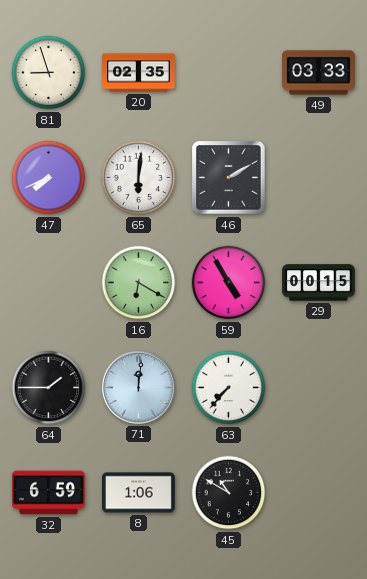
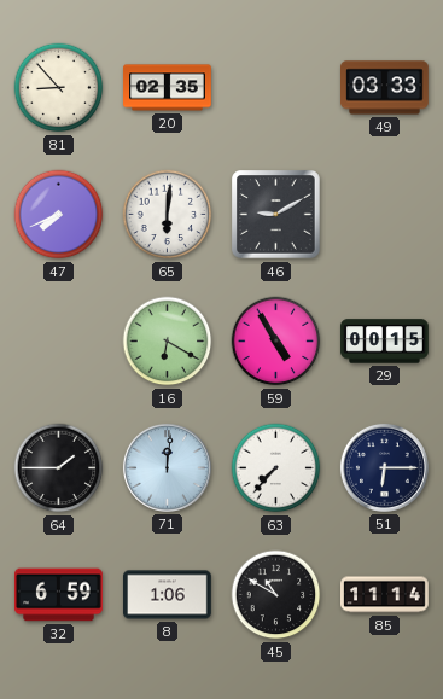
81: 8:57 -> 8:53 (59, 88)
46: 2:10 -> 9:10 (276, 215)
51: none -> 6:15 (384, 467)
85: none -> 11:14 (385, 595)
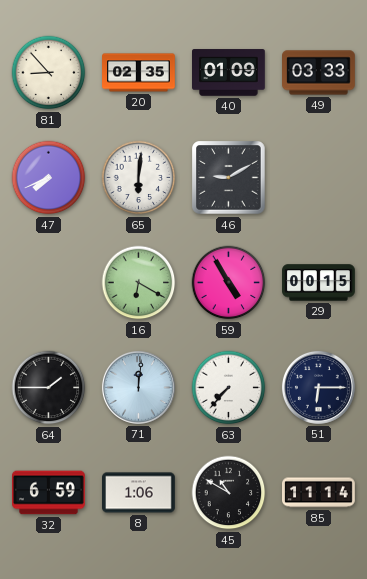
40: none -> 01:09 (229, 73)
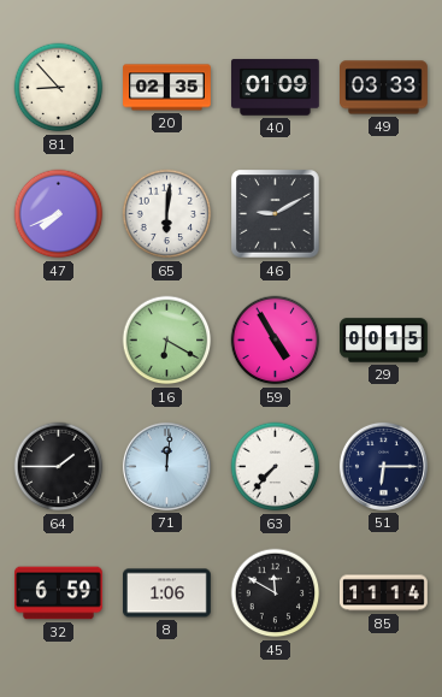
45: 10:50 -> 11:50 (276, 593)
